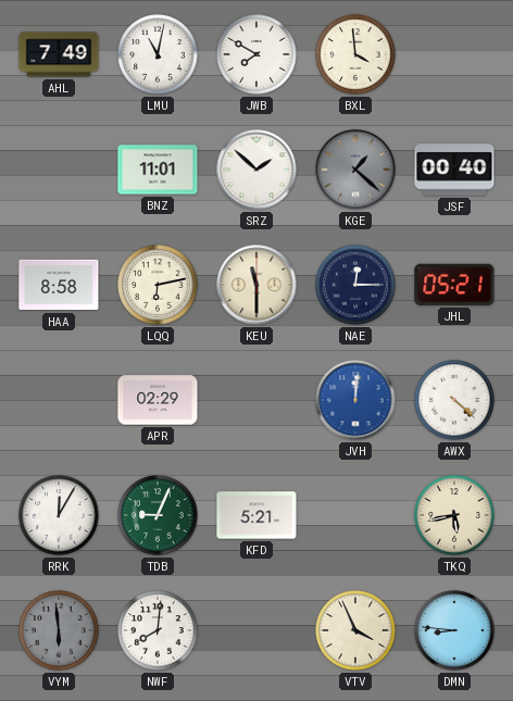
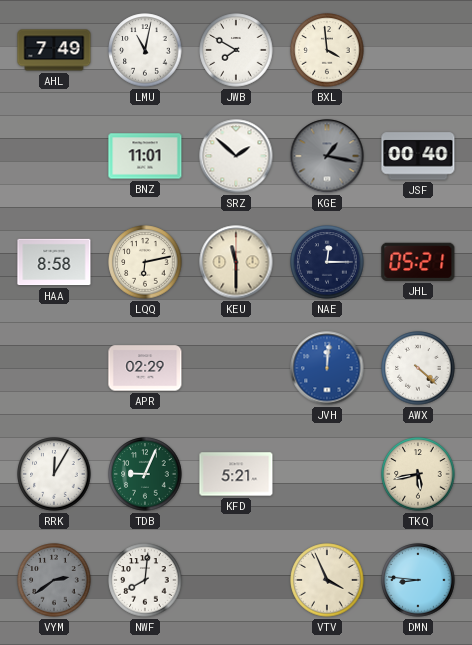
KGE: 1:22 -> 1:17 (327, 156)
VYM: 5:59 -> 2:39 (54, 580)
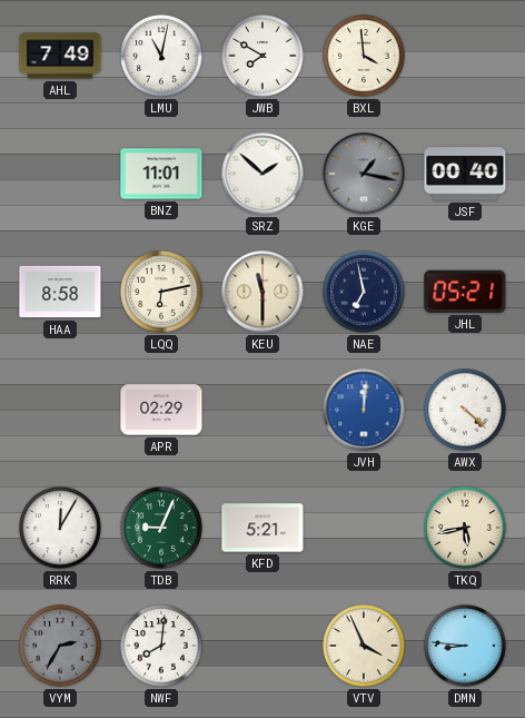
NAE: 12:15 -> 6:58 (364, 292)
VYM: 2:39 -> 2:35 (60, 646)
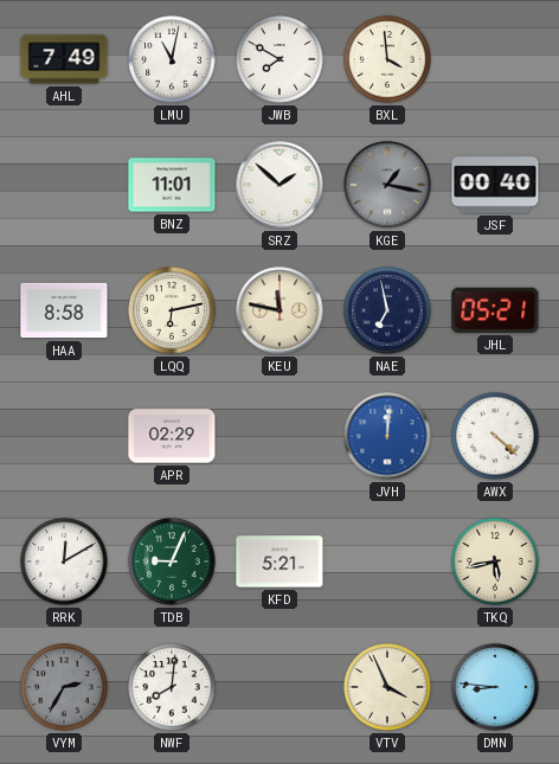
KEU: 11:30 -> 11:47 (279, 310)
RRK: 12:05 -> 12:10 (64, 561)
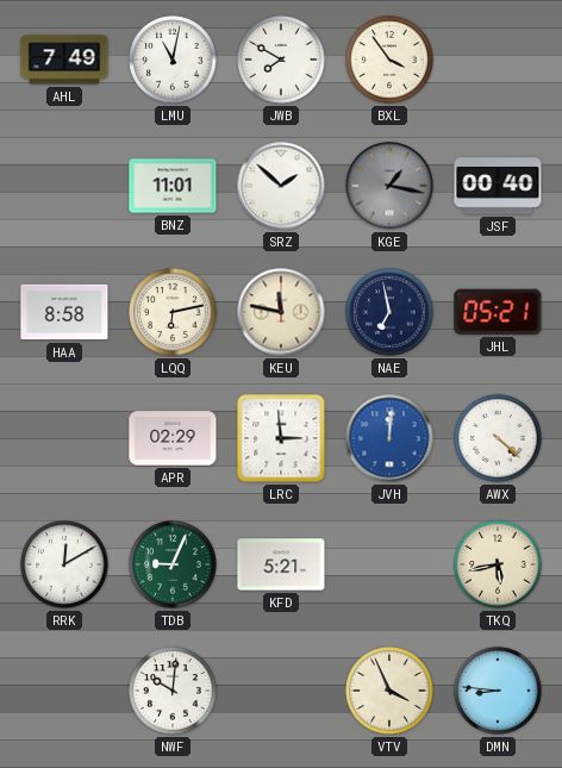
BXL: 3:59 -> 3:54 (389, 60)
LRC: none -> 2:59 (281, 438)
VYM: 2:35 -> none (64, 687)
NWF: 8:01 -> 10:01 (173, 691)
